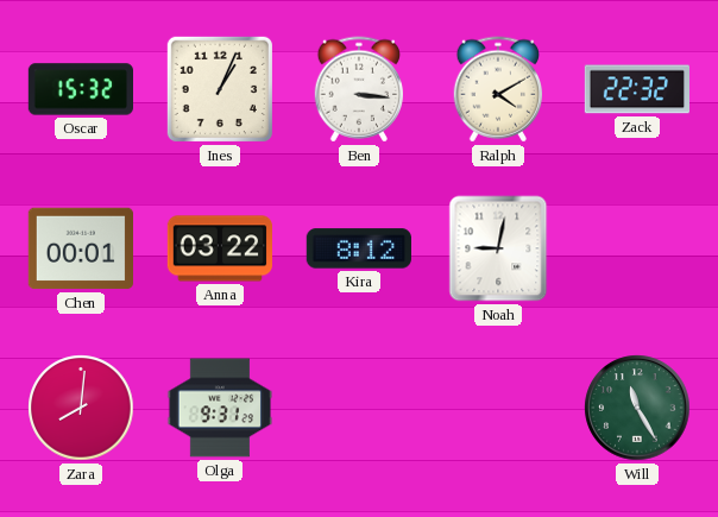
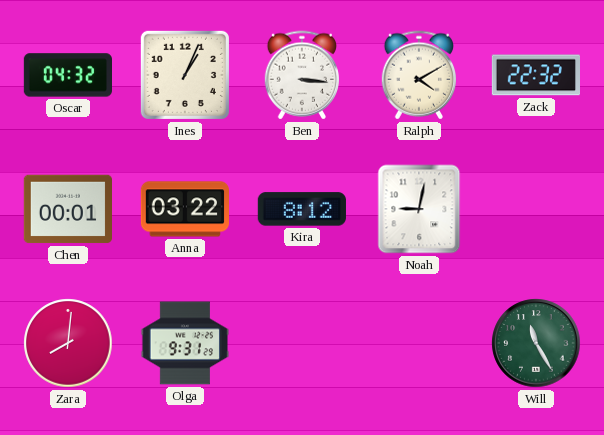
Oscar: 15:32 -> 04:32 (67, 75)
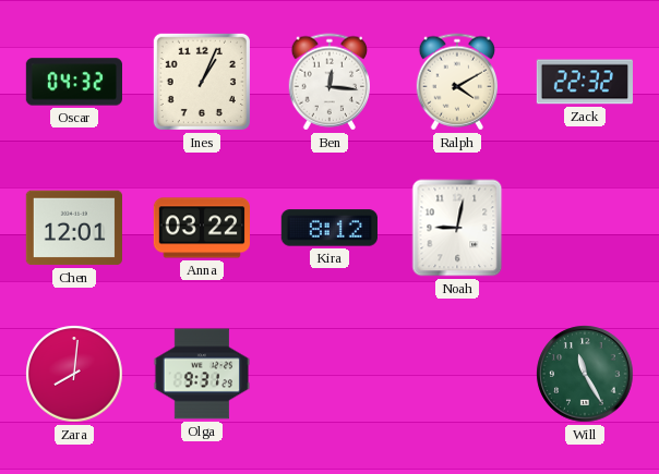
Ben: 3:16 -> 12:16 (328, 82)
Chen: 00:01 -> 12:01 (73, 228)
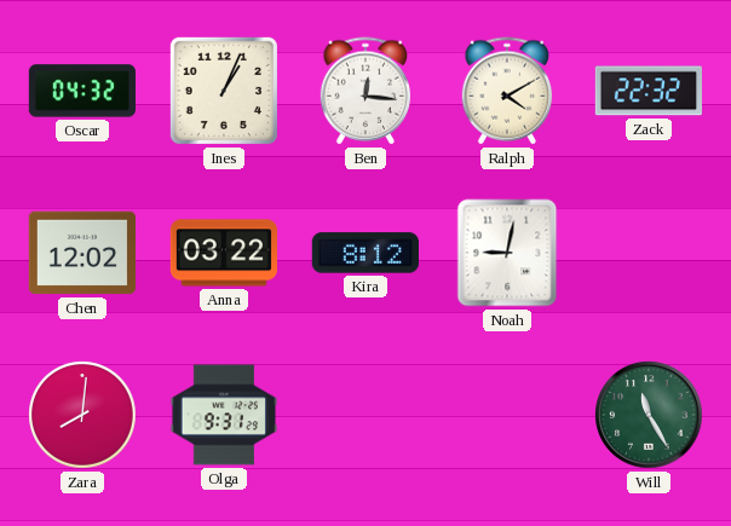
Chen: 12:01 -> 12:02 (81, 253)
